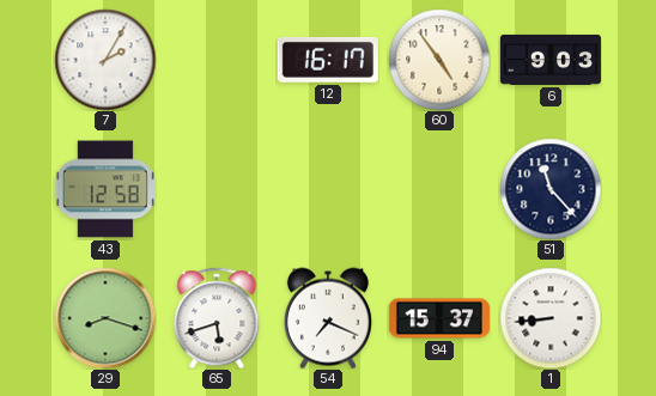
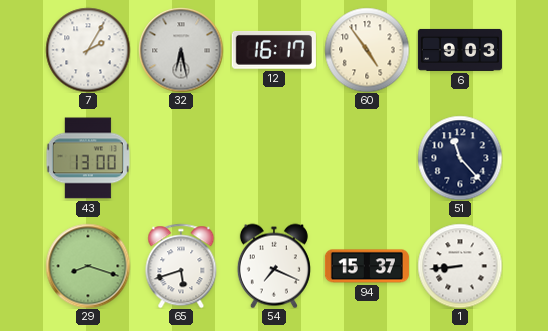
32: none -> 6:28 (181, 50)
43: 12:58 -> 13:00 (88, 158)
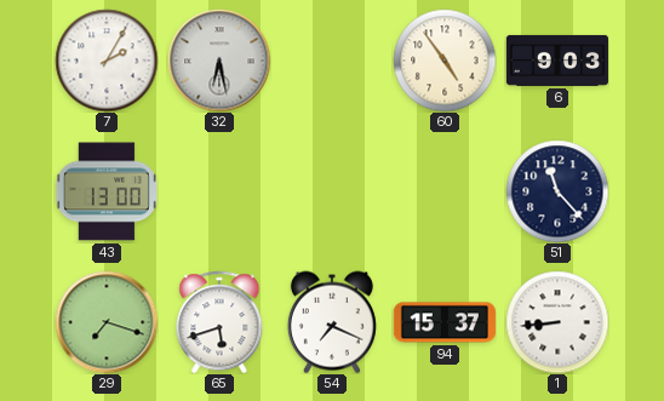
12: 16:17 -> none (274, 50)
29: 8:18 -> 7:18 (107, 322)
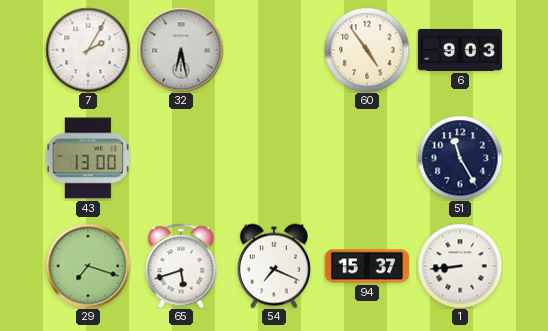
51: 11:23 -> 11:25 (460, 158)
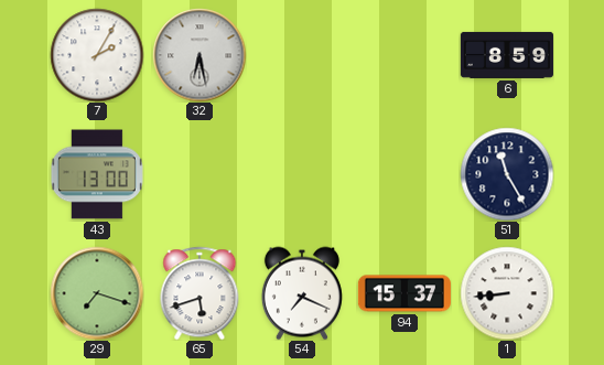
60: 4:54 -> none (367, 50)
6: 9:03 -> 8:59 (507, 55)
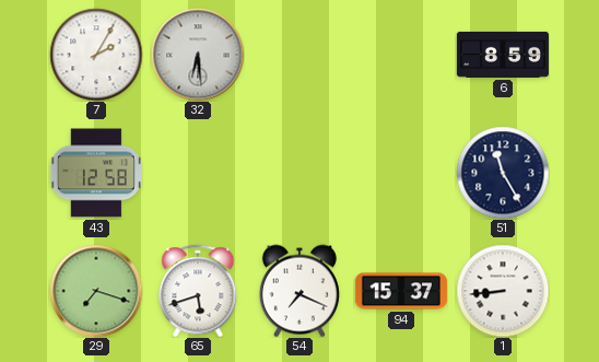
32: 6:28 -> 6:29 (198, 55)
43: 13:00 -> 12:58 (96, 173)
